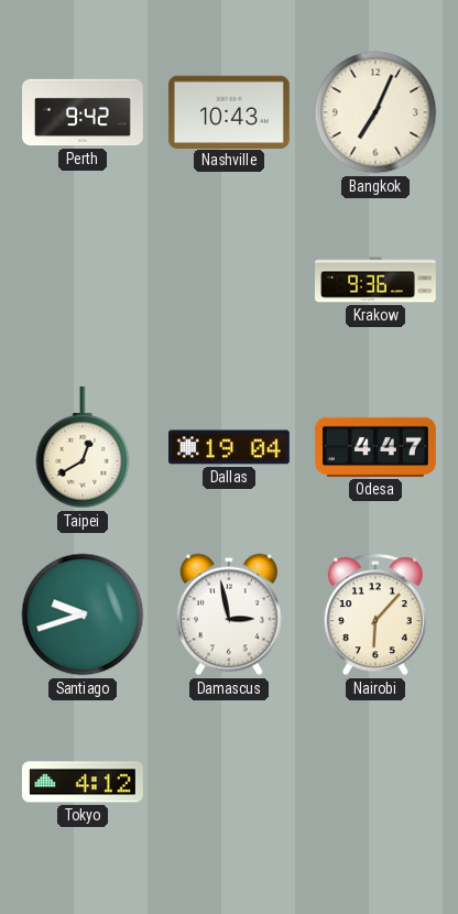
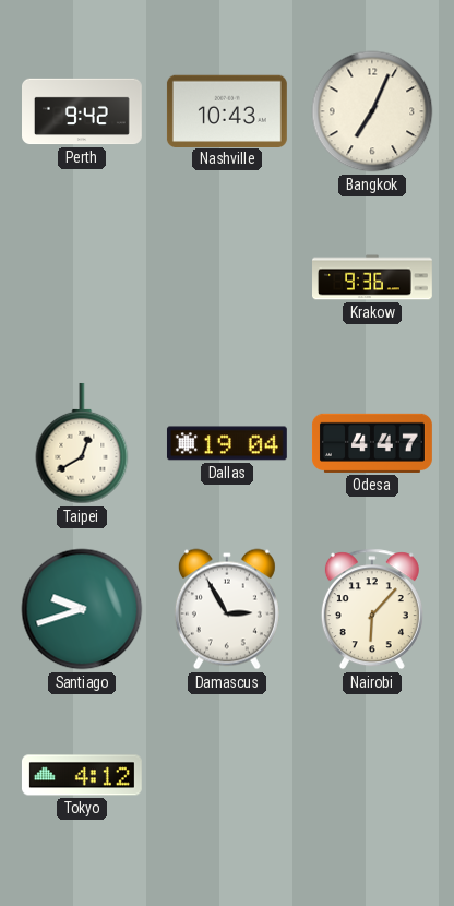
Damascus: 2:58 -> 2:55 (227, 609)
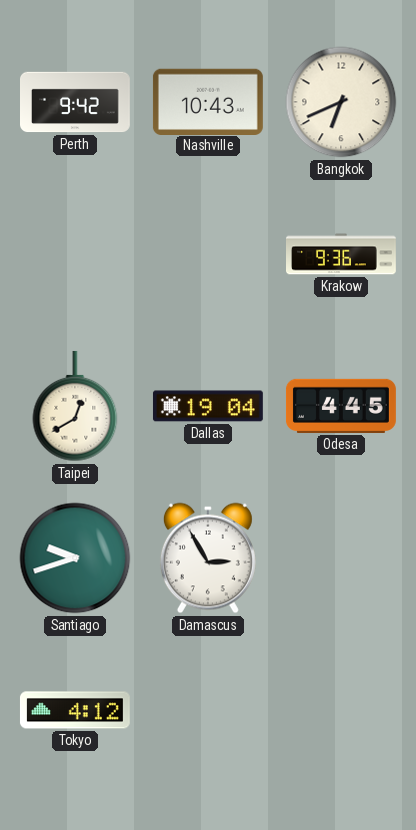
Bangkok: 7:04 -> 6:41 (341, 102)
Odesa: 4:47 -> 4:45 (341, 406)
Nairobi: 6:07 -> none (372, 609)
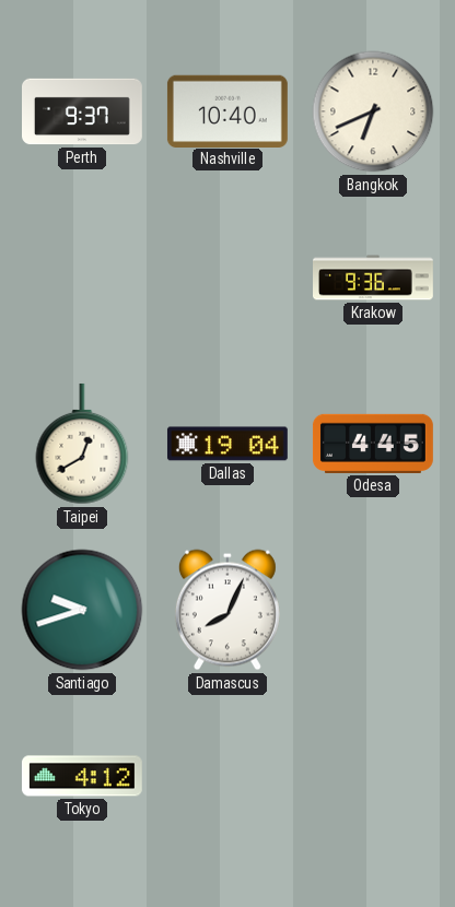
Perth: 9:42 -> 9:37 (83, 111)
Nashville: 10:43 -> 10:40 (227, 110)
Damascus: 2:55 -> 8:04 (227, 610)
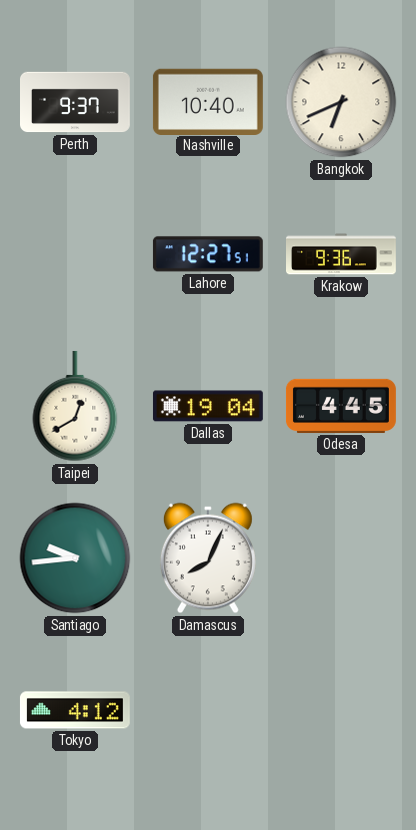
Lahore: none -> 12:27 (208, 254)
Santiago: 9:42 -> 9:44 (75, 558)
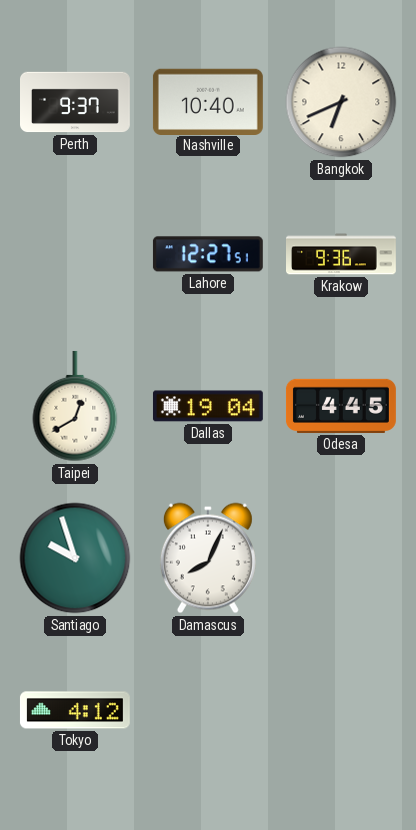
Santiago: 9:44 -> 9:57 (75, 558)
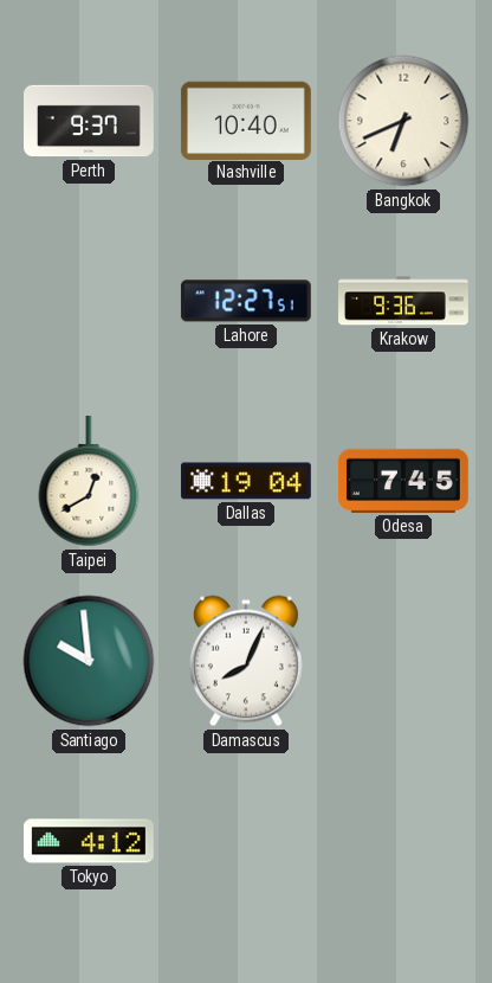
Odesa: 4:45 -> 7:45 (403, 481)
Santiago: 9:57 -> 9:59 (89, 661)
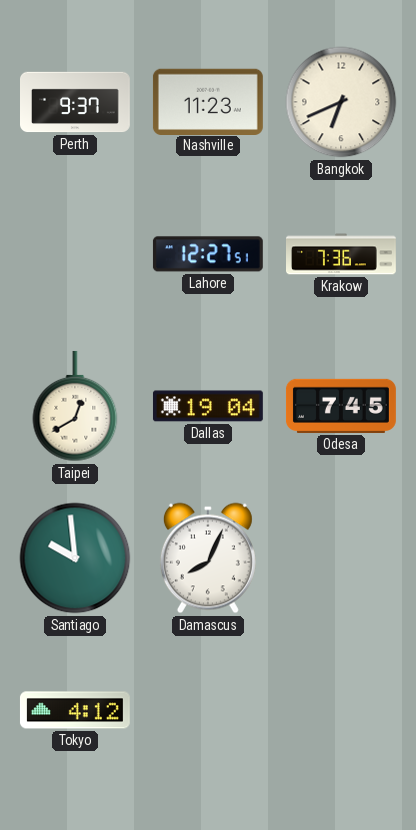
Nashville: 10:40 -> 11:23 (208, 101)
Krakow: 9:36 -> 7:36 (342, 254)
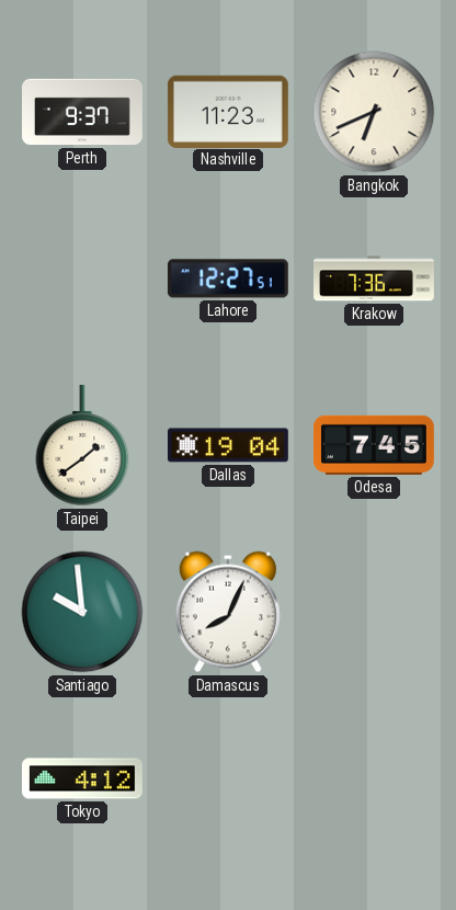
Taipei: 12:40 -> 1:39 (82, 445)
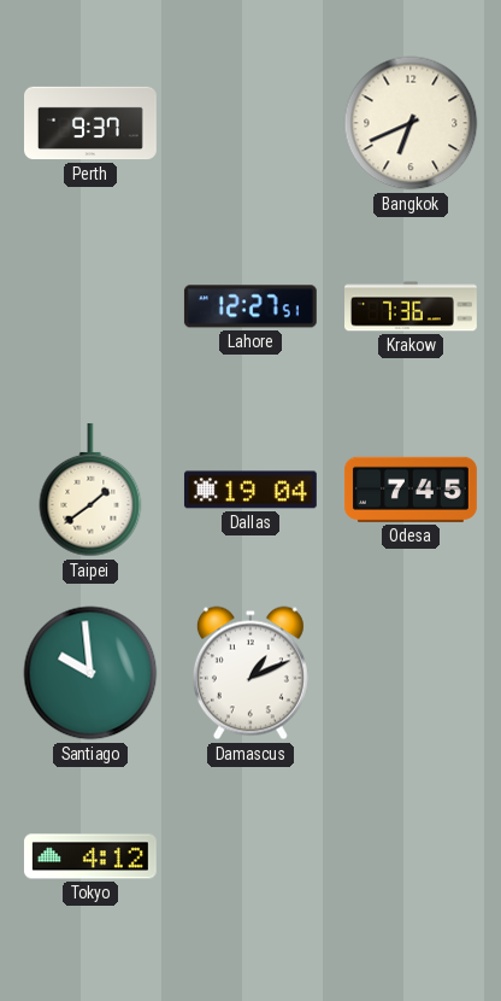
Nashville: 11:23 -> none (228, 111)
Damascus: 8:04 -> 1:11 (250, 673)
